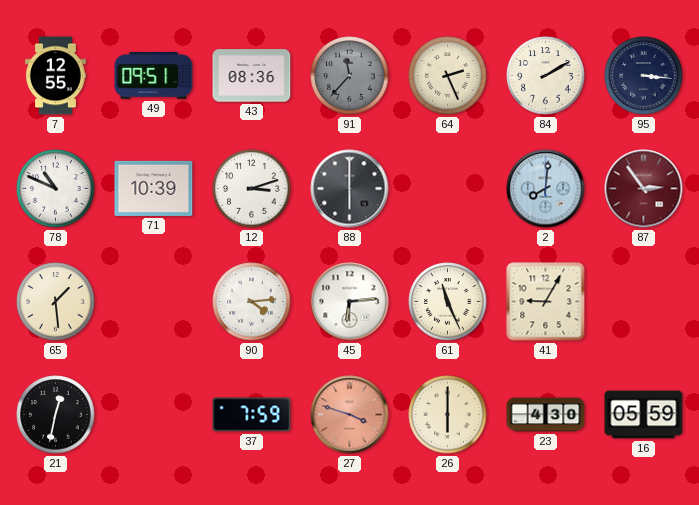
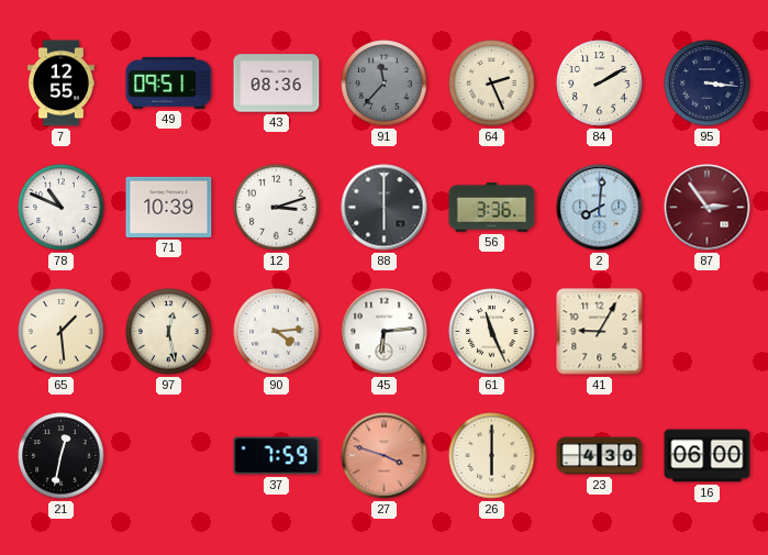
56: none -> 3:36 (492, 208)
97: none -> 12:28 (169, 332)
16: 05:59 -> 06:00 (708, 456)
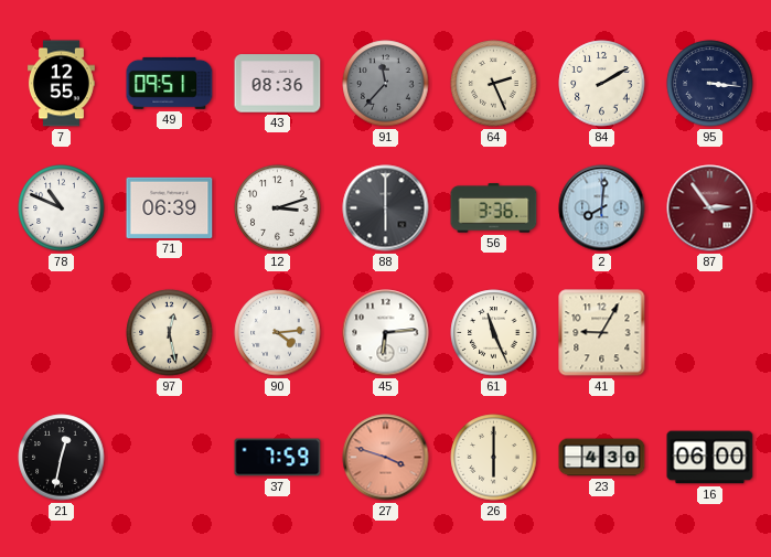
71: 10:39 -> 06:39 (170, 207)
65: 1:29 -> none (62, 332)
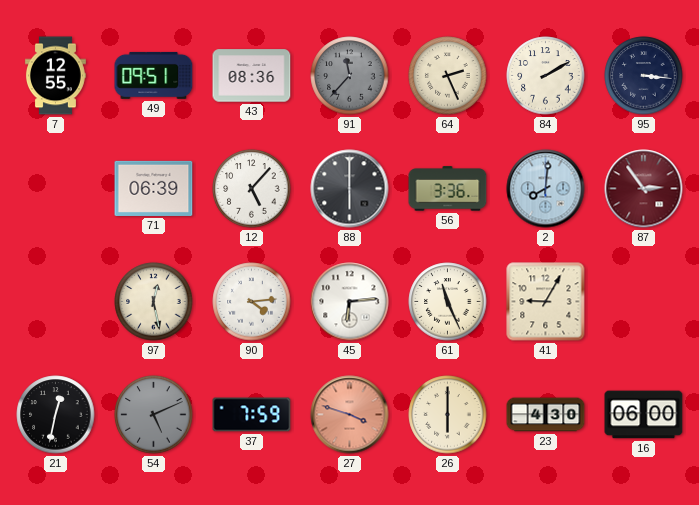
78: 10:49 -> none (62, 208)
12: 3:12 -> 5:07 (252, 189)
54: none -> 5:11 (154, 415)
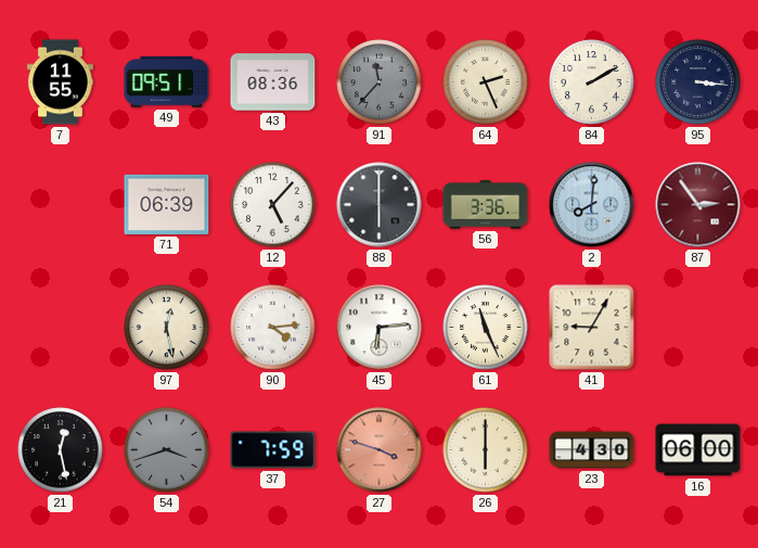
7: 12:55 -> 11:55 (60, 82)
21: 12:32 -> 12:28 (61, 450)
54: 5:11 -> 3:42 (167, 450)
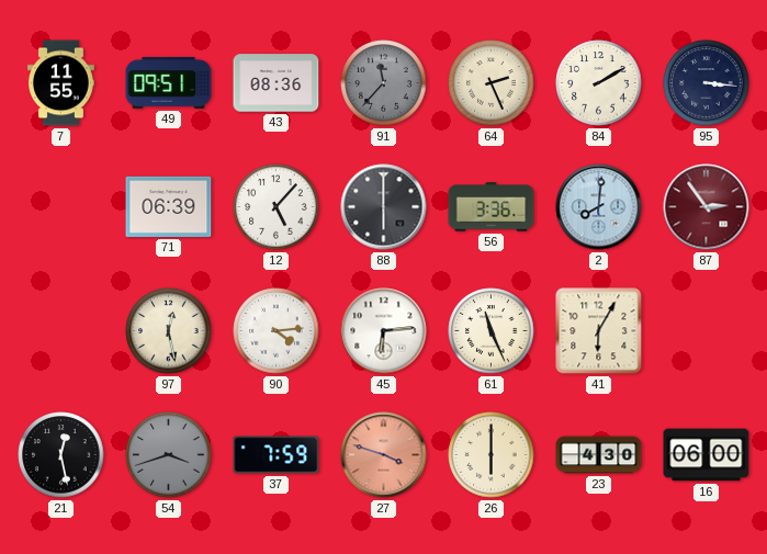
41: 9:05 -> 6:05 (599, 331)
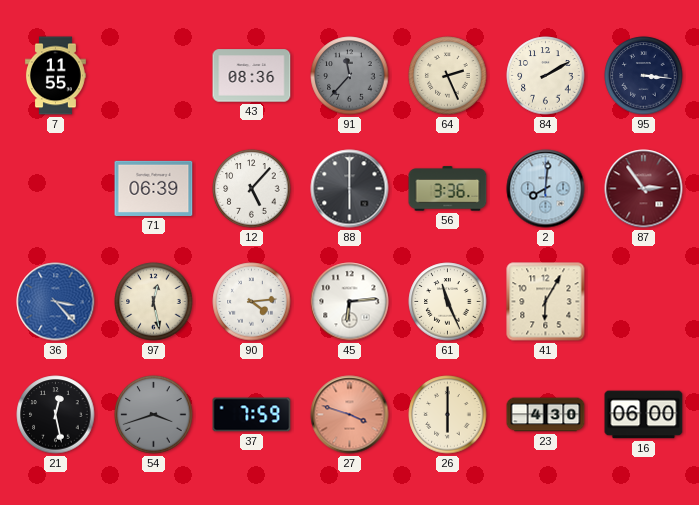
49: 09:51 -> none (169, 82)
36: none -> 3:23 (56, 302)
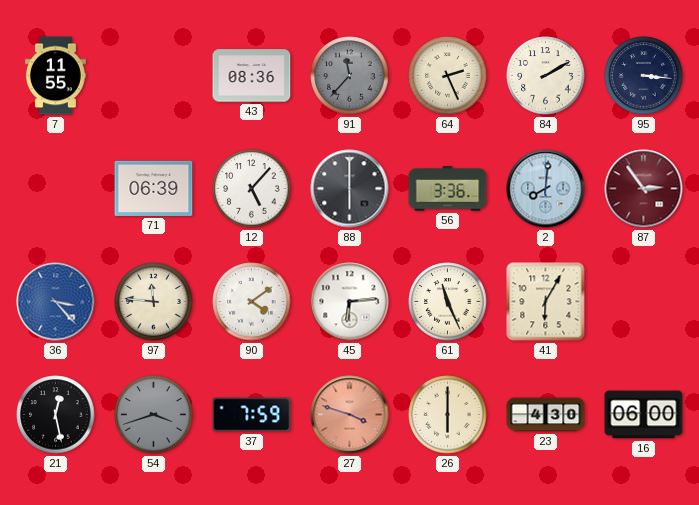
97: 12:28 -> 11:46 (154, 302)
90: 4:14 -> 4:09 (252, 302)
